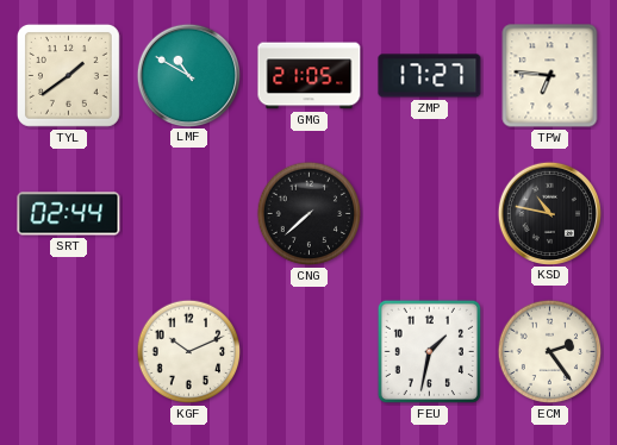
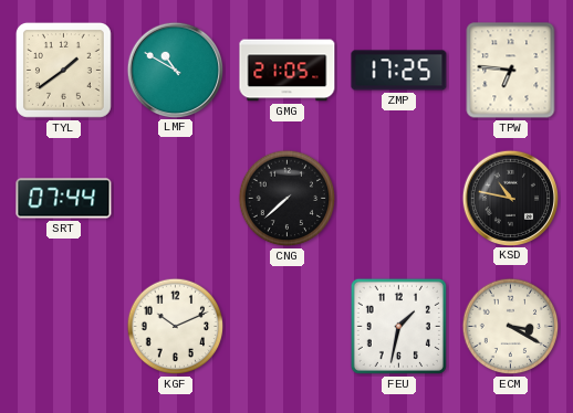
ZMP: 17:27 -> 17:25 (399, 71)
SRT: 02:44 -> 07:44 (64, 199)
ECM: 2:24 -> 3:20 (511, 327)
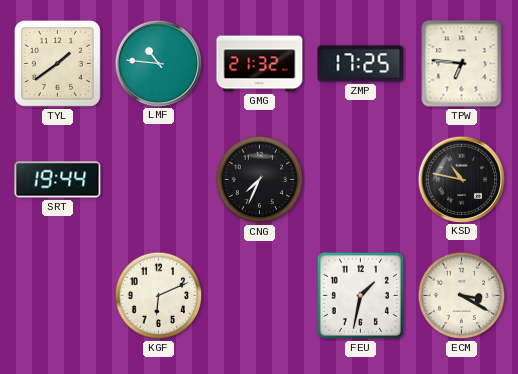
LMF: 10:50 -> 10:46 (158, 63)
GMG: 21:05 -> 21:32 (260, 64)
SRT: 07:44 -> 19:44 (58, 180)
CNG: 7:38 -> 7:34 (260, 180)
KGF: 10:11 -> 6:11 (159, 296)
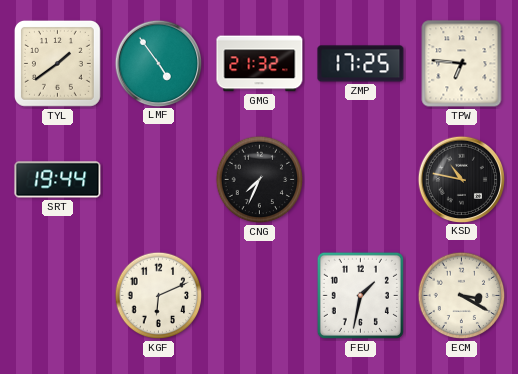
LMF: 10:46 -> 4:54 (158, 63)
